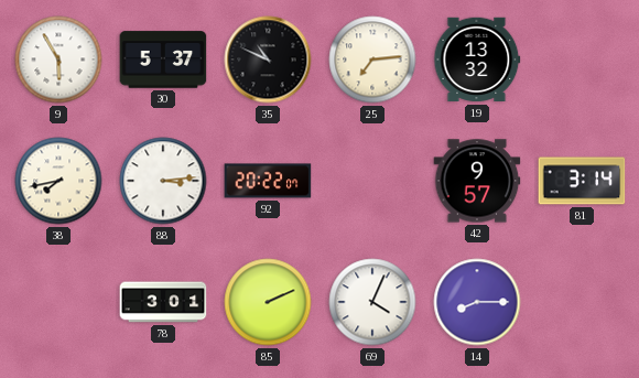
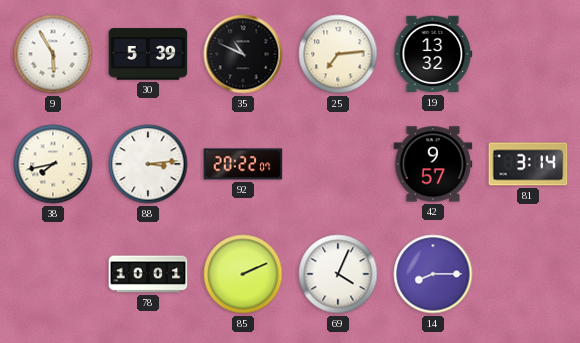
30: 5:37 -> 5:39 (148, 54)
78: 3:01 -> 10:01 (148, 274)
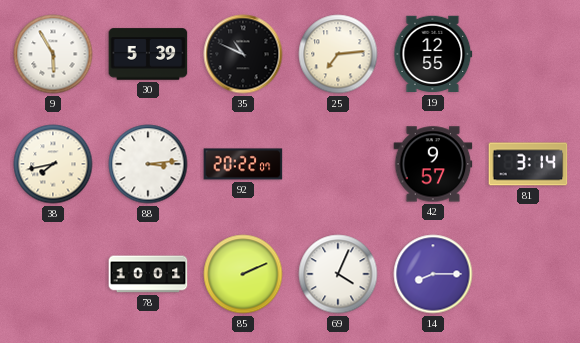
19: 13:32 -> 12:55 (433, 54)
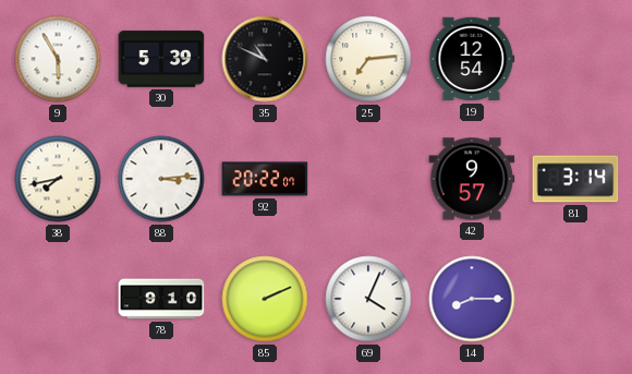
19: 12:55 -> 12:54 (472, 59)
78: 10:01 -> 9:10 (161, 299)
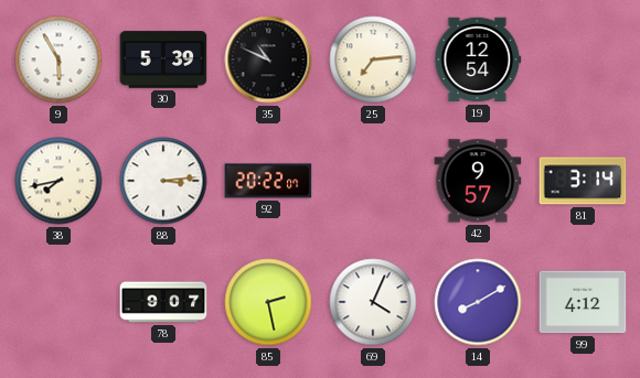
78: 9:10 -> 9:07 (163, 302)
85: 2:11 -> 2:28 (268, 302)
14: 8:15 -> 8:10 (478, 302)
99: none -> 4:12 (583, 302)
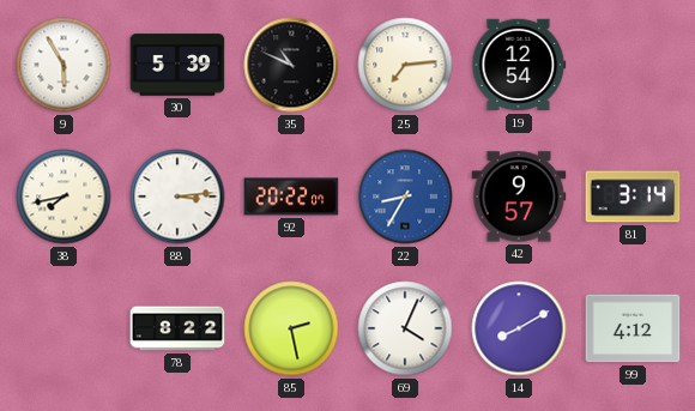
22: none -> 8:35 (405, 197)
78: 9:07 -> 8:22 (177, 328)
